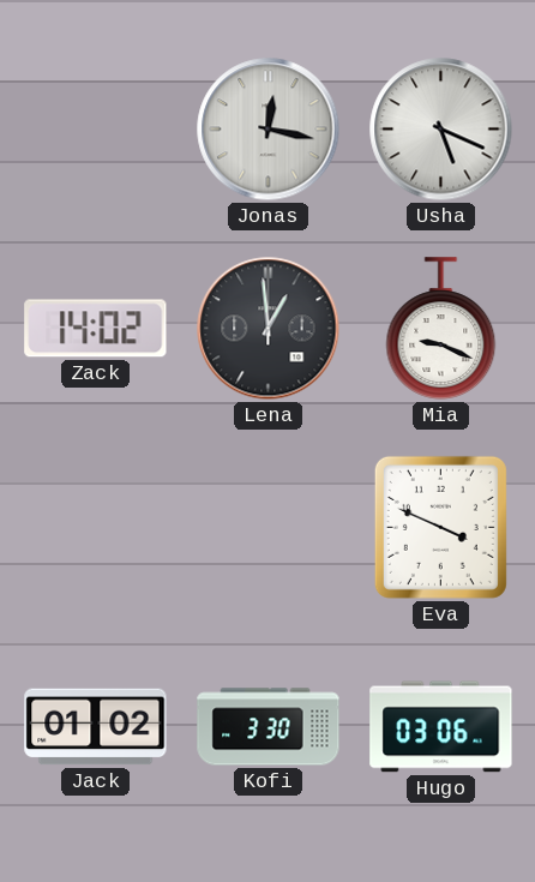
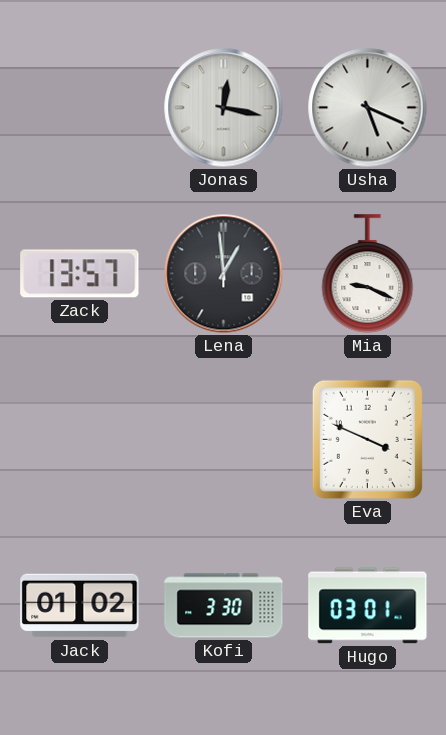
Zack: 14:02 -> 13:57 (80, 274)
Hugo: 03:06 -> 03:01 (368, 606)
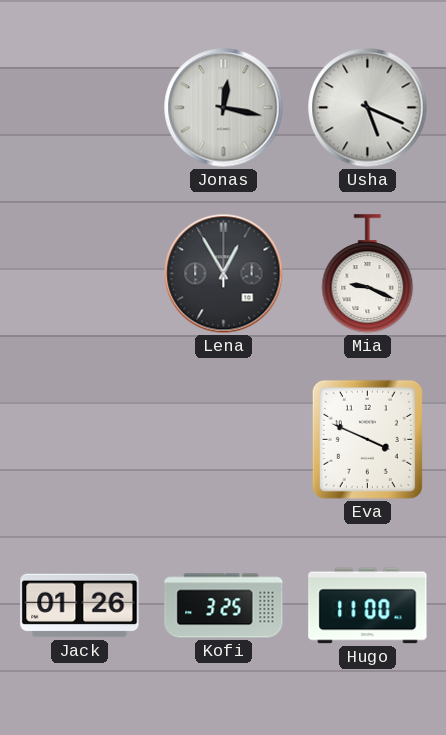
Zack: 13:57 -> none (80, 274)
Lena: 12:59 -> 12:55 (224, 274)
Jack: 01:02 -> 01:26 (80, 606)
Kofi: 3:30 -> 3:25 (224, 606)
Hugo: 03:01 -> 11:00 (368, 606)
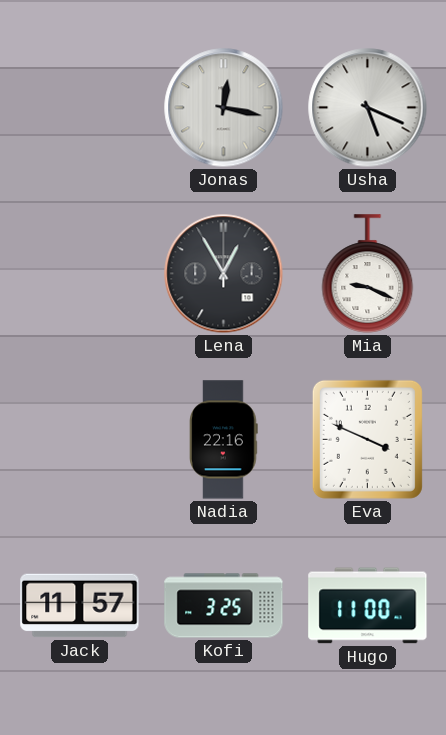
Nadia: none -> 22:16 (224, 440)
Jack: 01:26 -> 11:57 (80, 606)
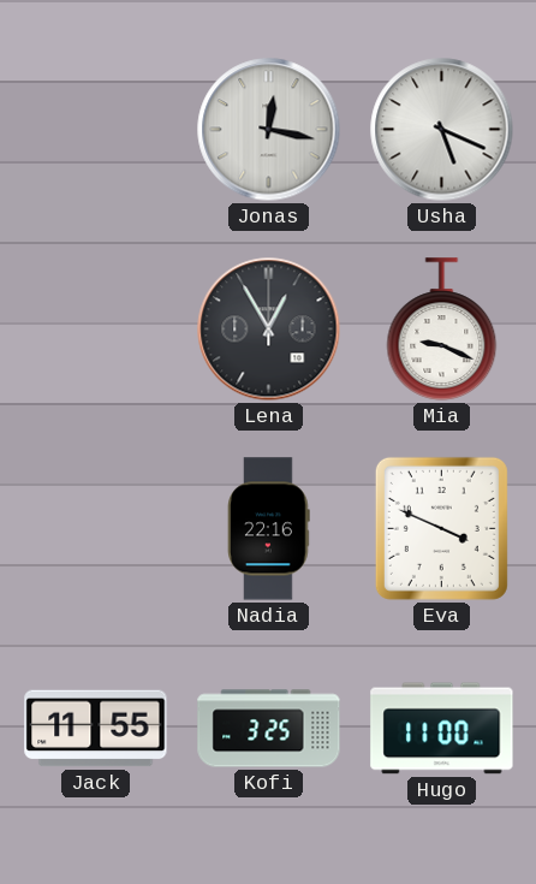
Jack: 11:57 -> 11:55 (96, 729)
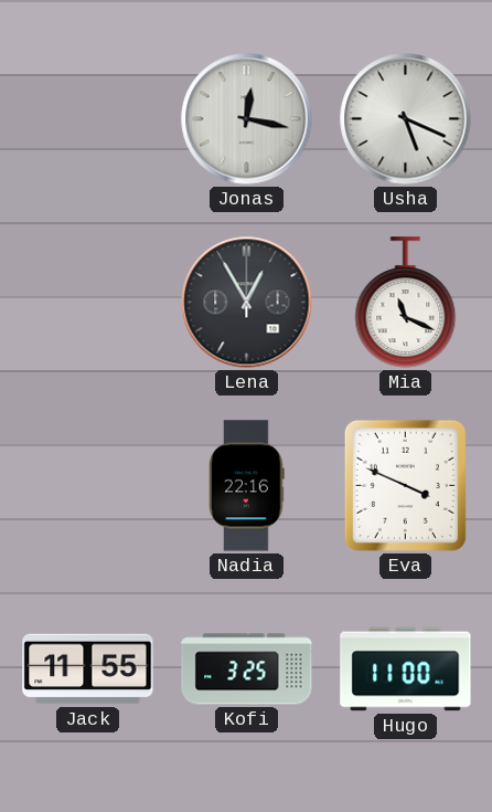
Mia: 9:19 -> 11:19 (406, 303)
